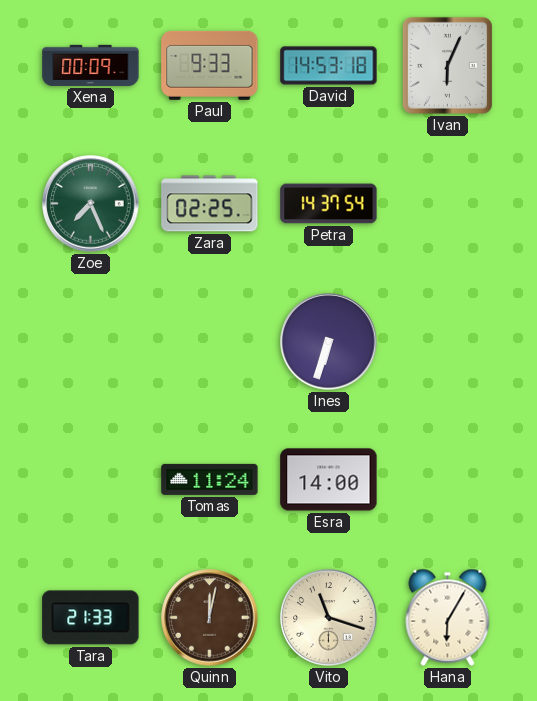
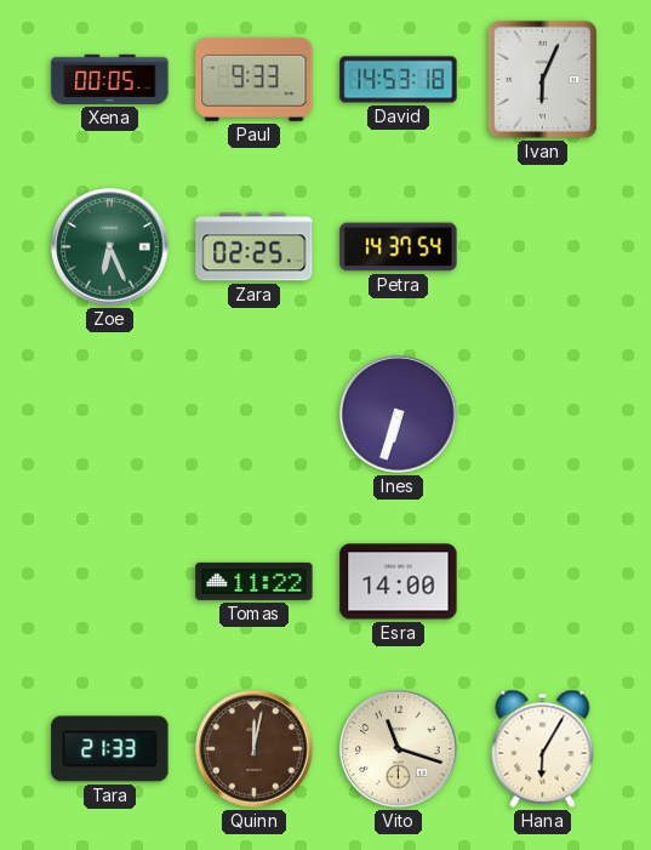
Xena: 00:09 -> 00:05 (110, 79)
Zoe: 7:26 -> 6:26 (110, 247)
Tomas: 11:24 -> 11:22 (255, 581)
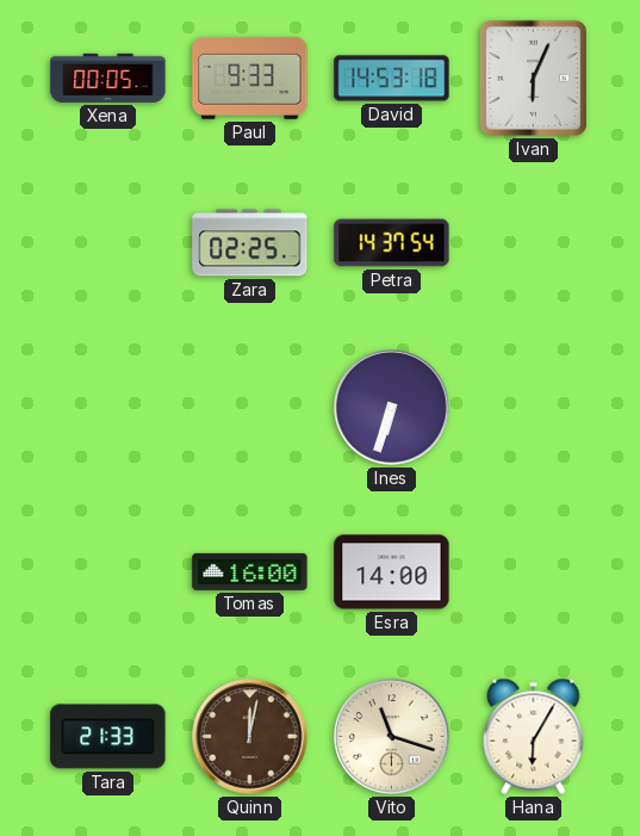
Zoe: 6:26 -> none (110, 247)
Tomas: 11:22 -> 16:00 (250, 571)
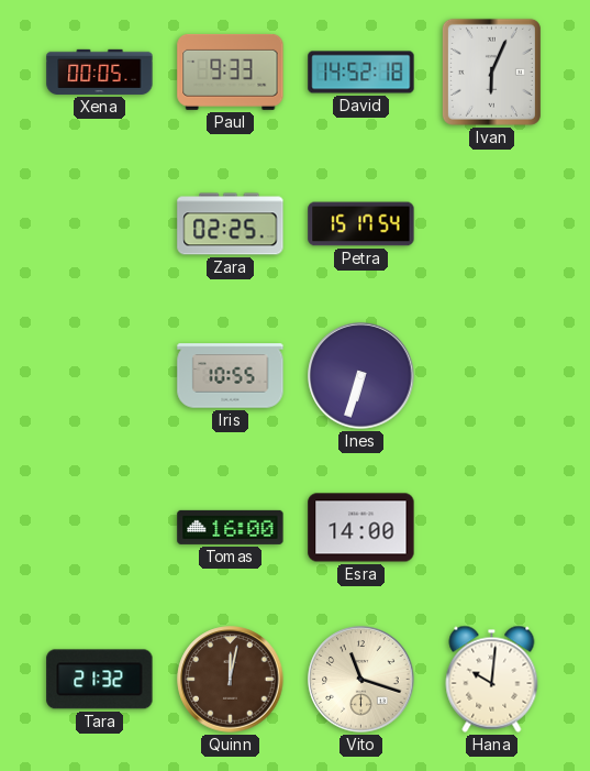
David: 14:53 -> 14:52 (361, 73)
Petra: 14:37 -> 15:17 (361, 224)
Iris: none -> 10:55 (231, 376)
Tara: 21:33 -> 21:32 (100, 680)
Hana: 6:05 -> 10:01 (492, 679)
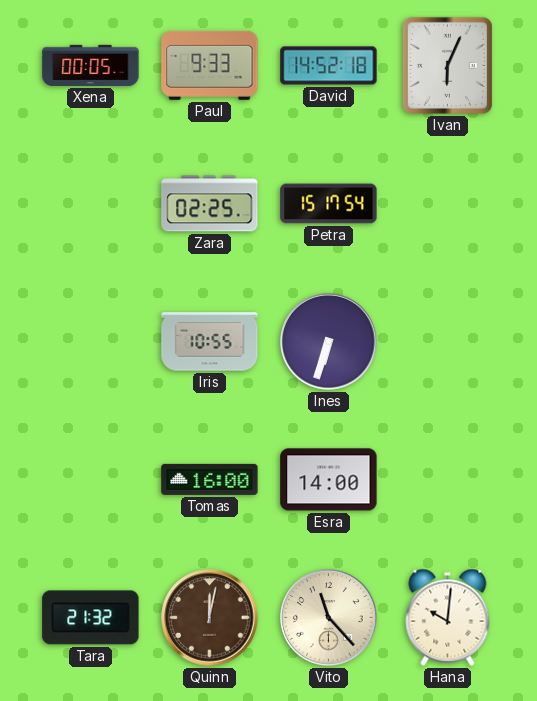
Vito: 11:18 -> 11:23 (329, 618)
